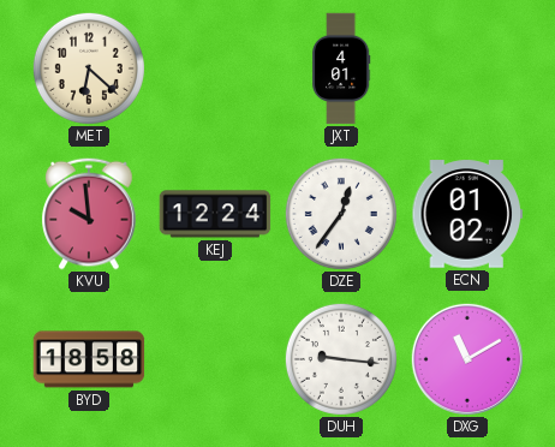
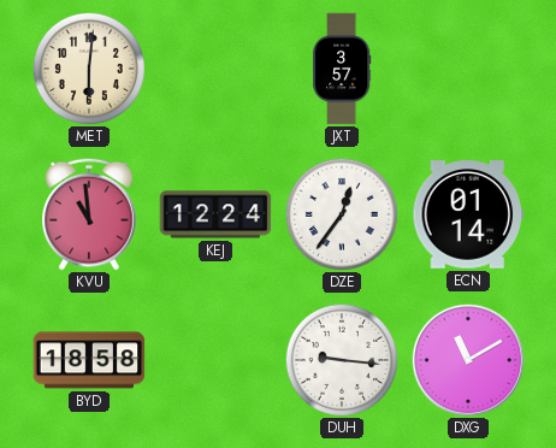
MET: 6:22 -> 6:01 (89, 69)
JXT: 4:01 -> 3:57 (343, 69)
KVU: 9:59 -> 10:59 (89, 214)
ECN: 01:02 -> 01:14 (468, 214)
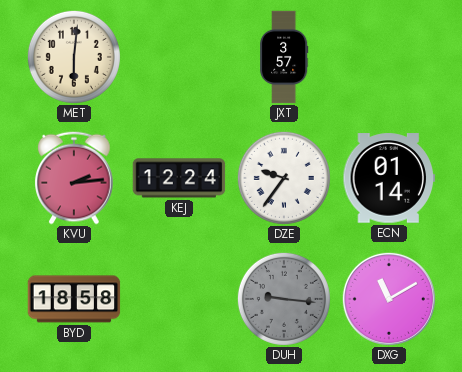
KVU: 10:59 -> 2:14 (74, 178)
DZE: 12:36 -> 9:36 (284, 178)
DUH dial: white -> grey (284, 299)
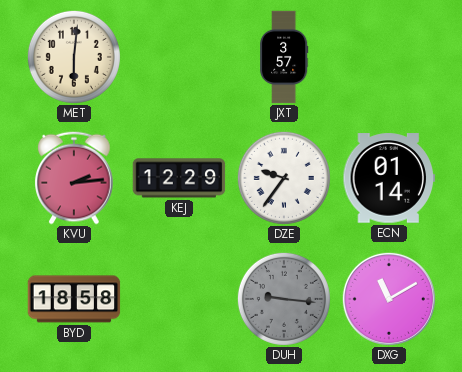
KEJ: 12:24 -> 12:29 (179, 178)
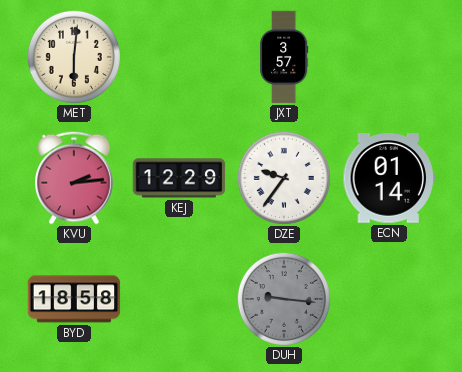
DXG: 11:10 -> none (389, 299)
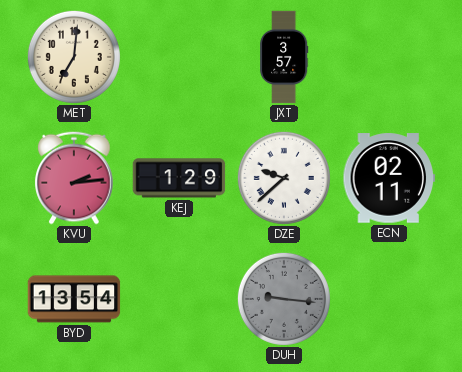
MET: 6:01 -> 7:01 (74, 57)
KEJ: 12:29 -> 1:29 (179, 178)
DZE: 9:36 -> 9:38 (284, 178)
ECN: 01:14 -> 02:11 (389, 178)
BYD: 18:58 -> 13:54 (74, 299)
